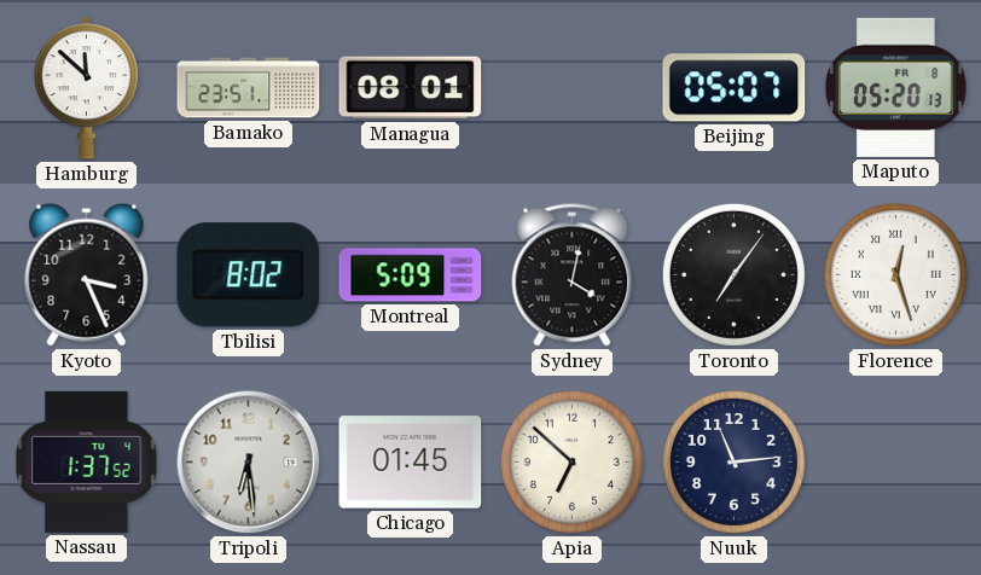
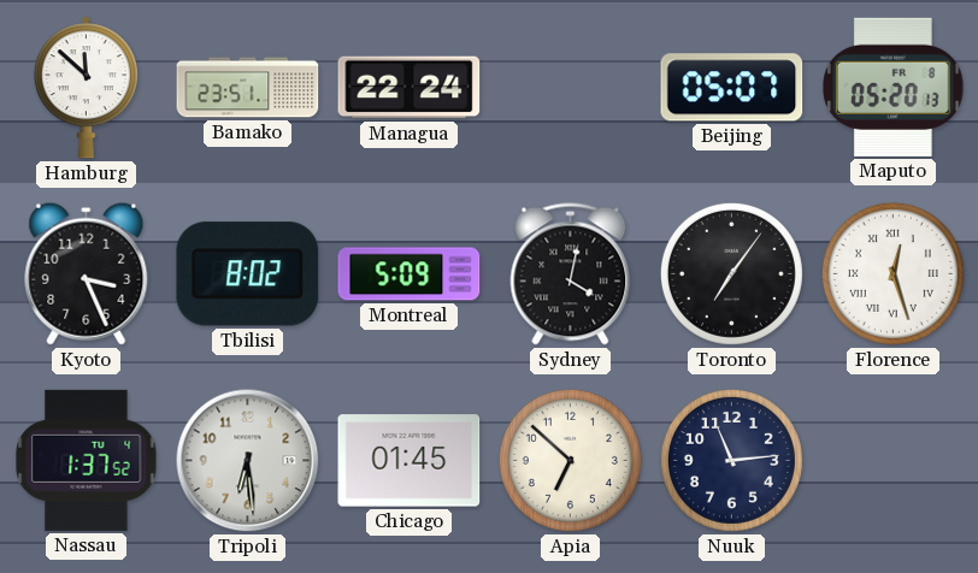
Managua: 08:01 -> 22:24 (410, 88)
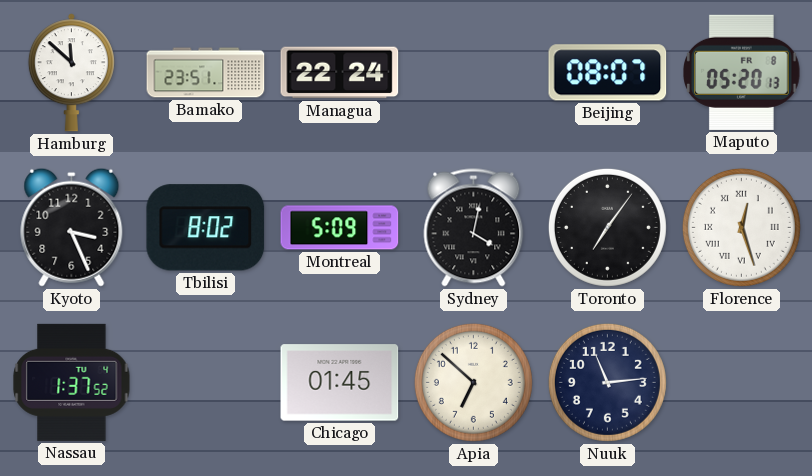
Beijing: 05:07 -> 08:07 (608, 73)
Tripoli: 6:29 -> none (248, 461)
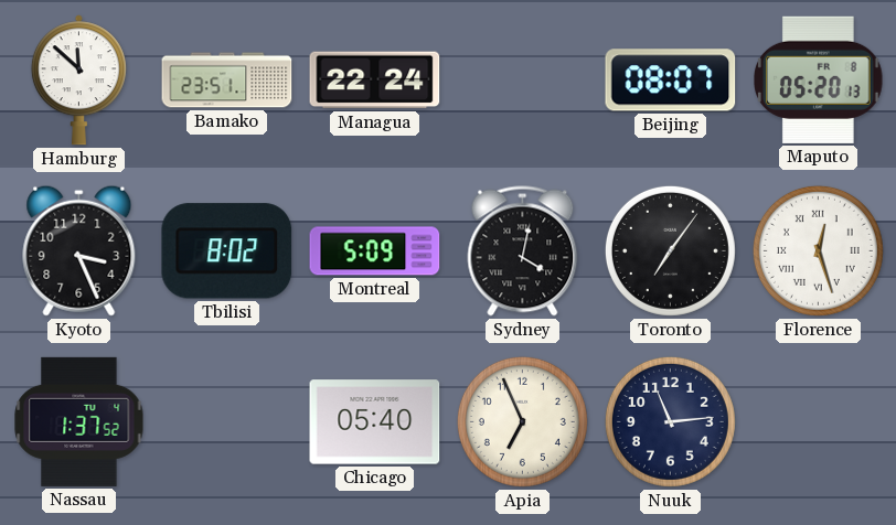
Chicago: 01:45 -> 05:40 (375, 422)
Apia: 6:52 -> 6:56 (522, 421)
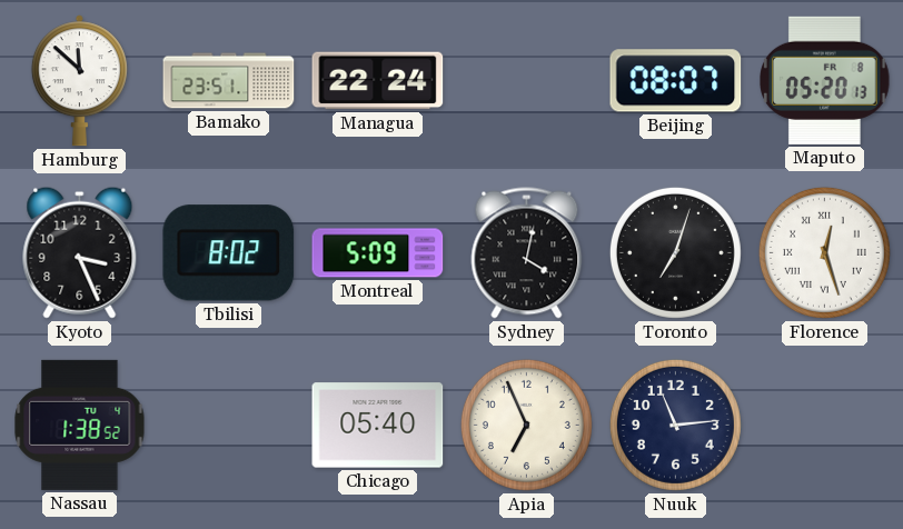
Toronto: 7:06 -> 7:03 (675, 252)
Nassau: 1:37 -> 1:38 (80, 425)
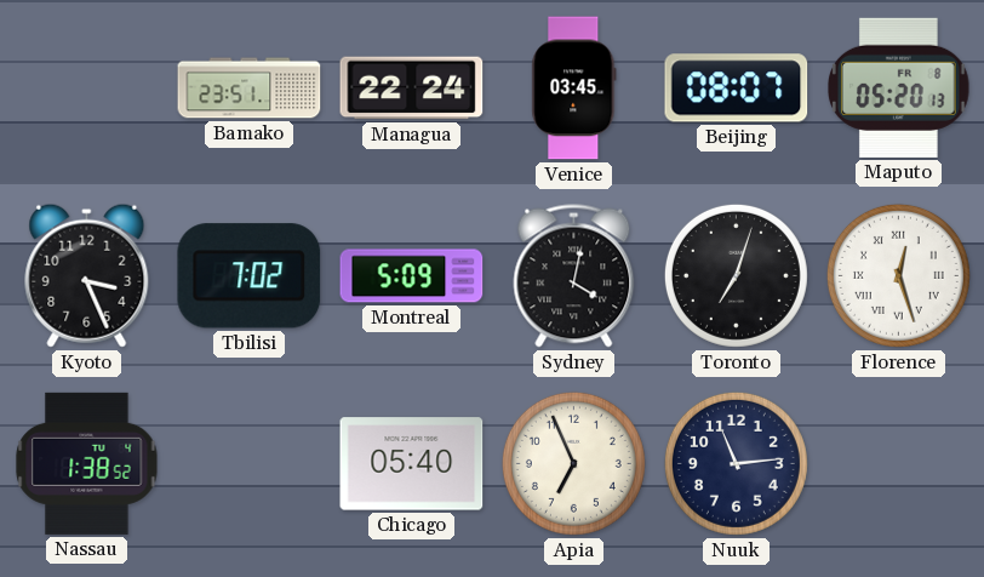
Hamburg: 11:52 -> none (79, 81)
Venice: none -> 03:45 (574, 88)
Tbilisi: 8:02 -> 7:02 (250, 276)
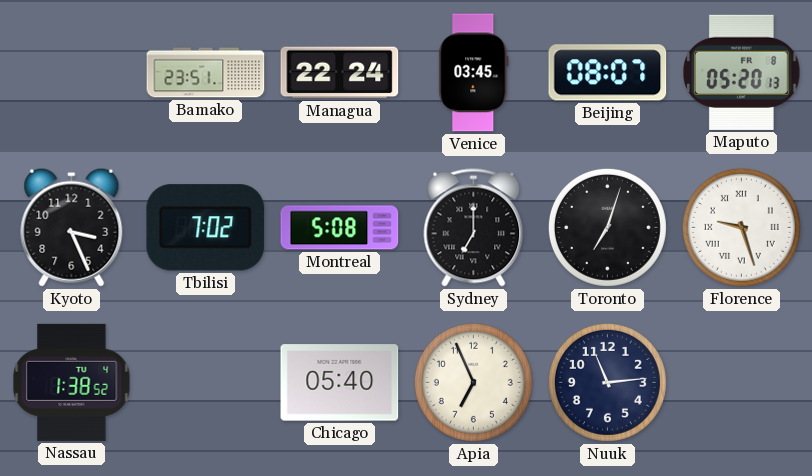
Montreal: 5:09 -> 5:08 (340, 228)
Sydney: 4:02 -> 7:00 (474, 228)
Florence: 12:27 -> 9:27 (741, 227)
